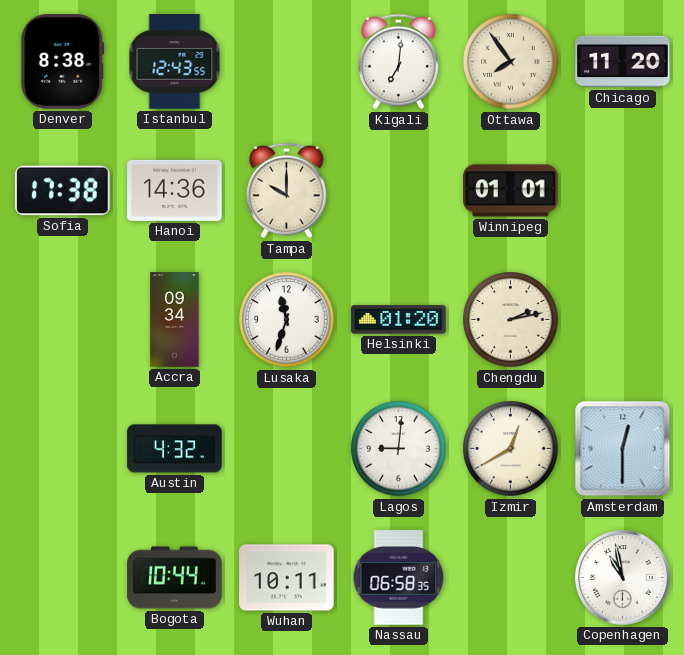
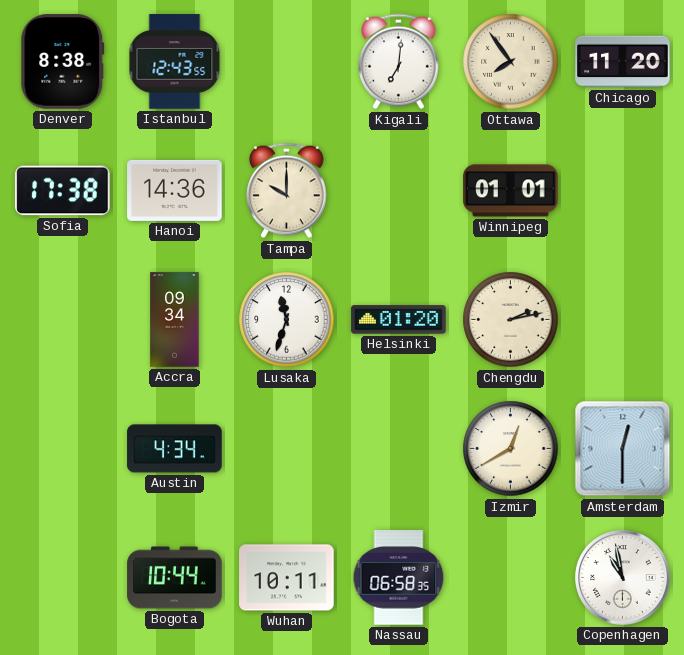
Austin: 4:32 -> 4:34 (175, 449)
Lagos: 9:01 -> none (399, 449)
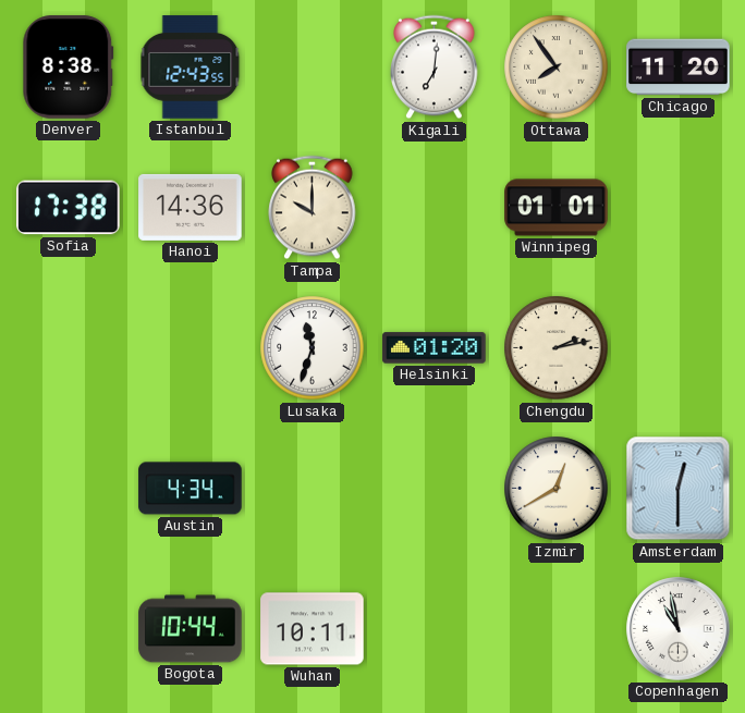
Accra: 09:34 -> none (175, 320)
Nassau: 06:58 -> none (399, 578)
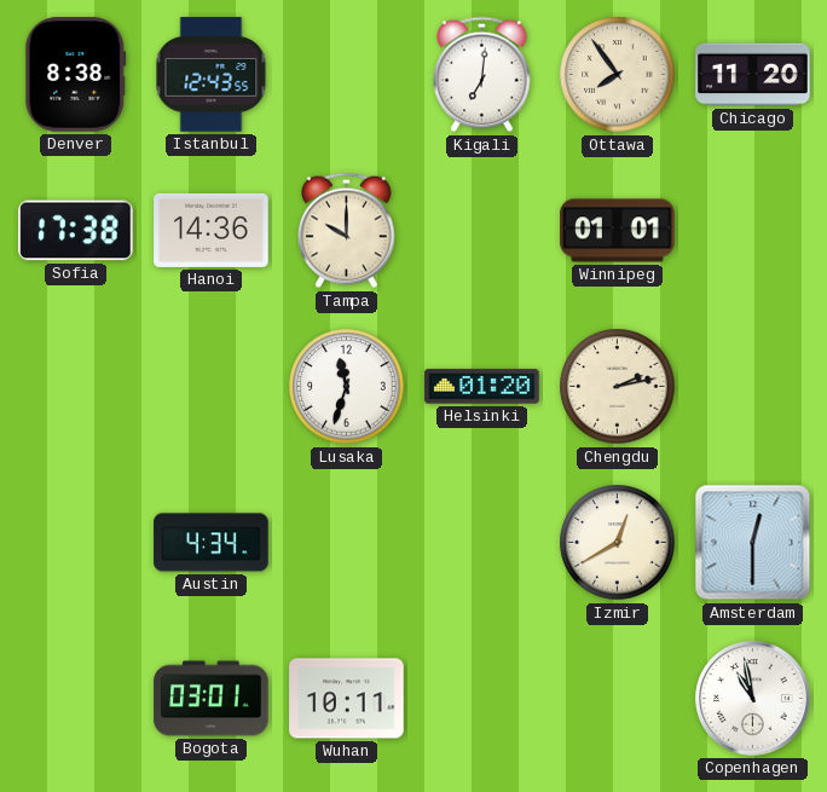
Bogota: 10:44 -> 03:01 (212, 699)
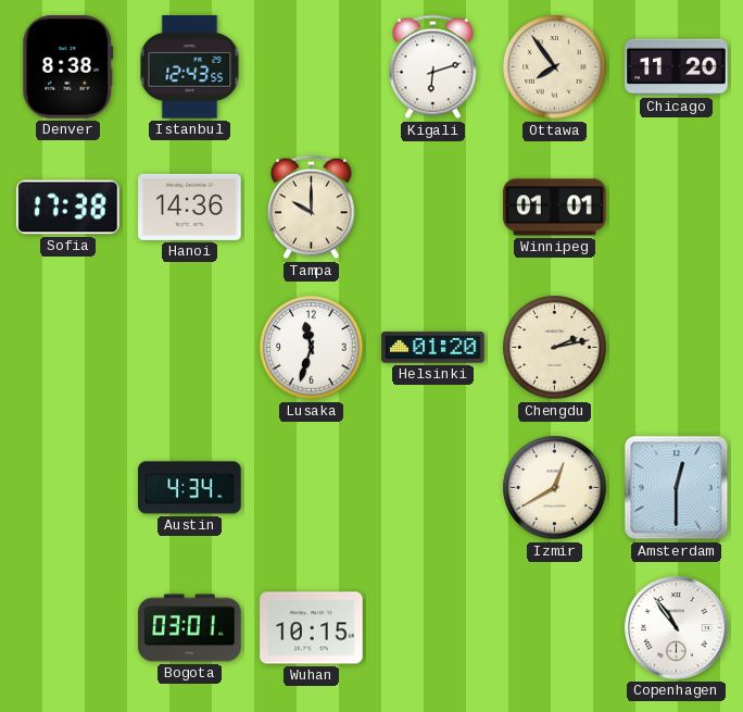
Kigali: 7:01 -> 6:12 (433, 67)
Wuhan: 10:11 -> 10:15 (312, 628)
Copenhagen: 10:58 -> 10:54 (677, 628)
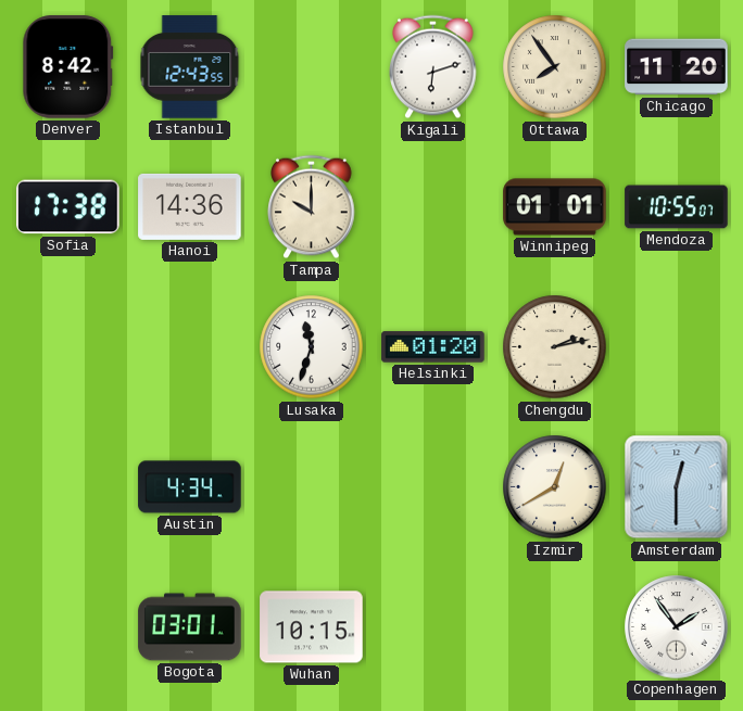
Denver: 8:38 -> 8:42 (68, 67)
Mendoza: none -> 10:55 (677, 207)
Copenhagen: 10:54 -> 1:54 (677, 627)
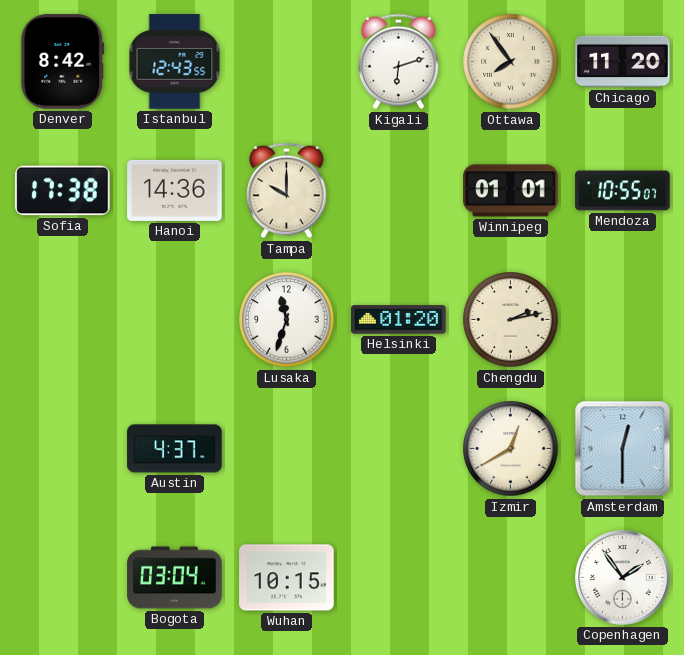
Austin: 4:34 -> 4:37 (175, 449)
Bogota: 03:01 -> 03:04 (175, 578)
